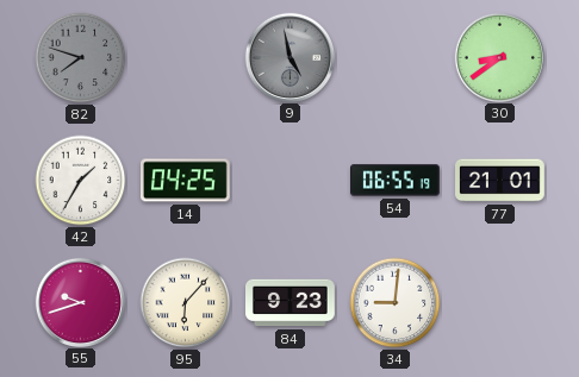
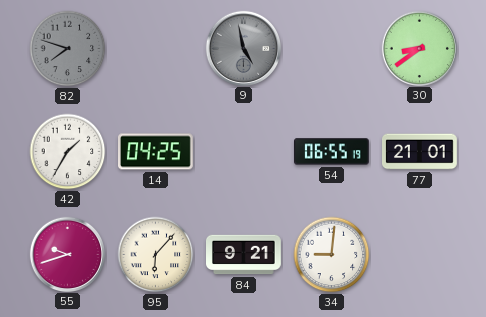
84: 9:23 -> 9:21 (244, 255)
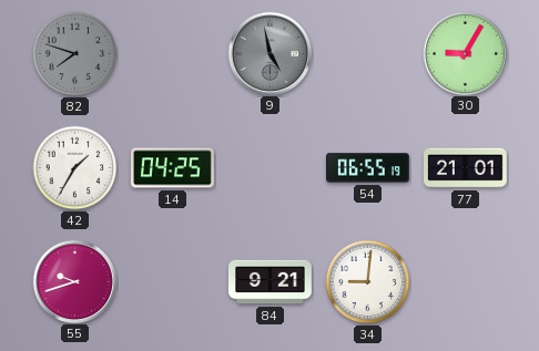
30: 8:39 -> 9:05 (465, 53)
95: 6:07 -> none (156, 255)
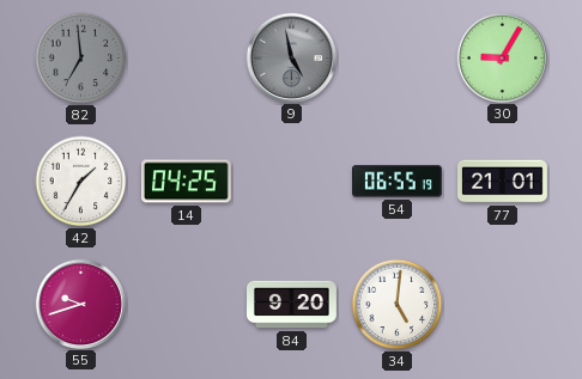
82: 7:48 -> 6:59 (81, 59)
84: 9:21 -> 9:20 (292, 305)
34: 9:01 -> 5:01 (398, 305)
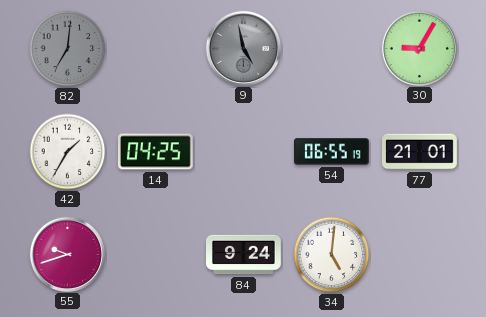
82: 6:59 -> 7:01 (68, 49)
84: 9:20 -> 9:24 (244, 255)
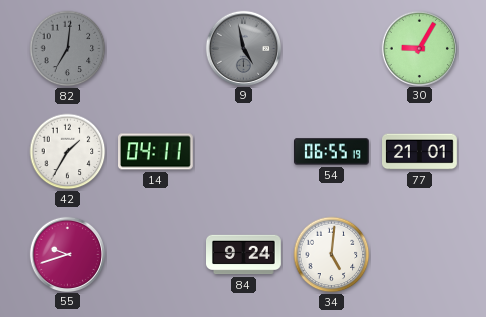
14: 04:25 -> 04:11 (156, 152)
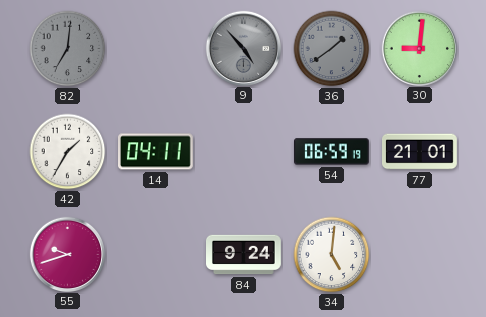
9: 4:58 -> 4:53 (243, 48)
36: none -> 1:39 (332, 49)
30: 9:05 -> 9:01 (419, 48)
54: 06:55 -> 06:59 (332, 152)
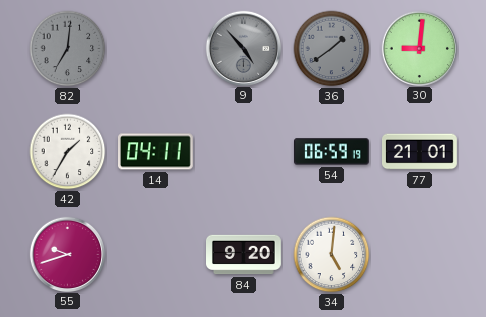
84: 9:24 -> 9:20 (244, 255)
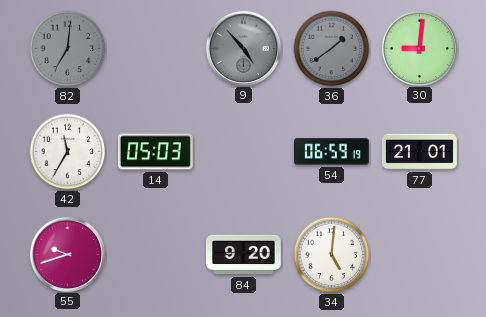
42: 1:35 -> 11:35 (68, 152)
14: 04:11 -> 05:03 (156, 152)
